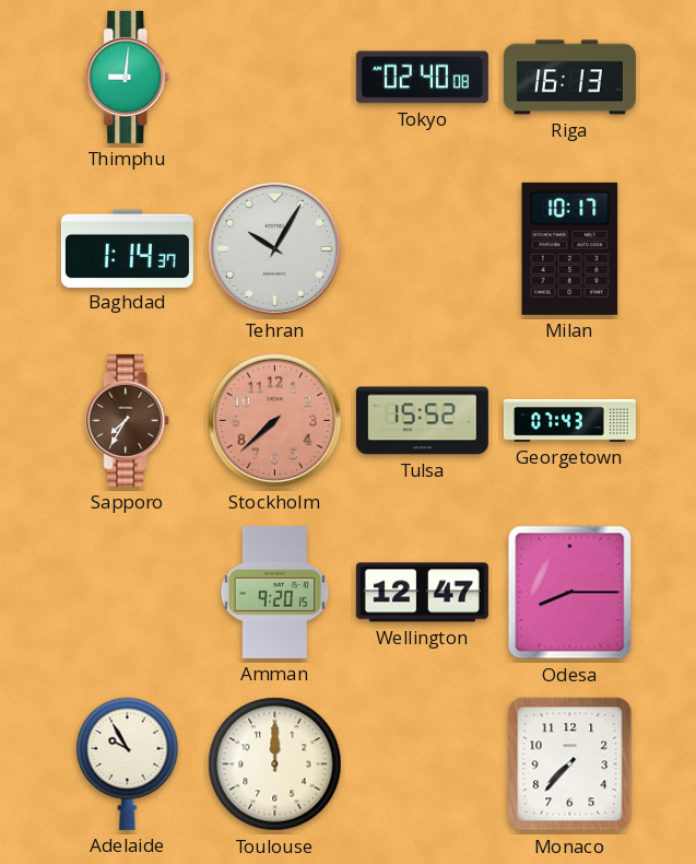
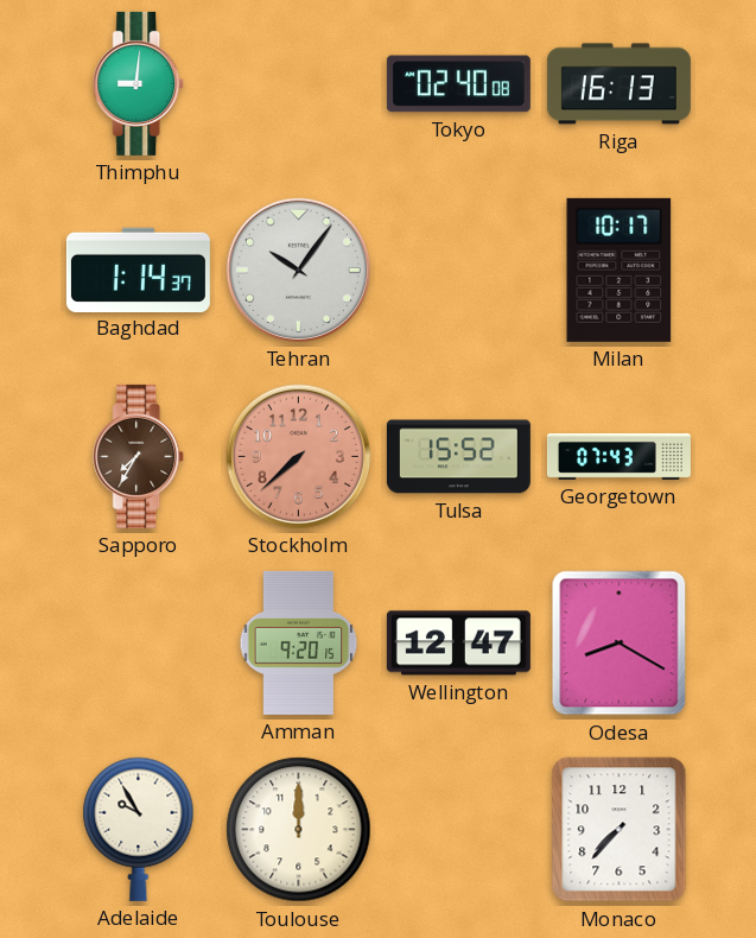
Tehran: 10:05 -> 10:06 (298, 270)
Odesa: 8:15 -> 8:20 (620, 644)
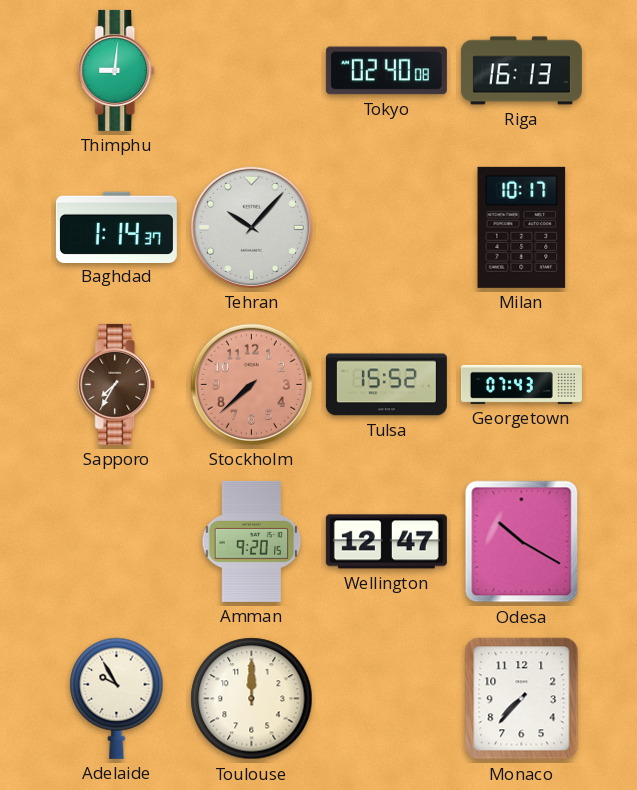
Tehran: 10:06 -> 10:07 (251, 227)
Odesa: 8:20 -> 10:20 (522, 542)
